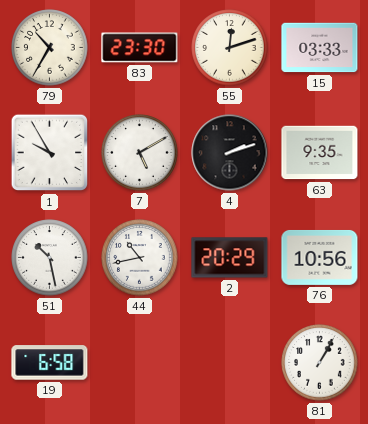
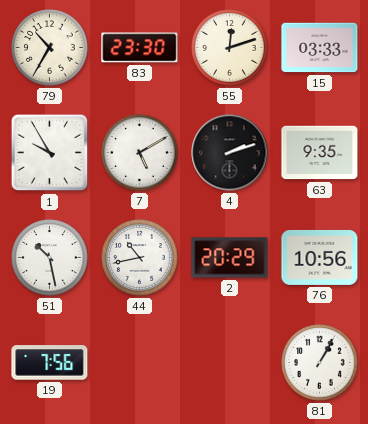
19: 6:58 -> 7:56 (50, 363)
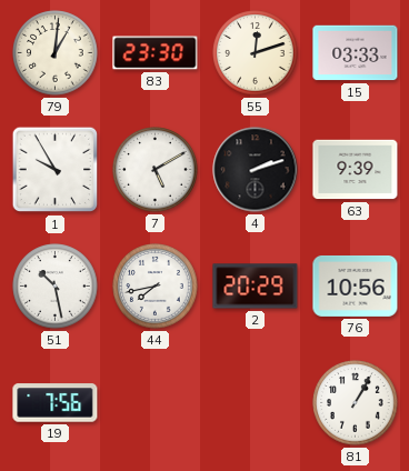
79: 10:35 -> 1:01 (56, 53)
63: 9:35 -> 9:39 (356, 170)
44: 10:43 -> 7:43 (156, 287)
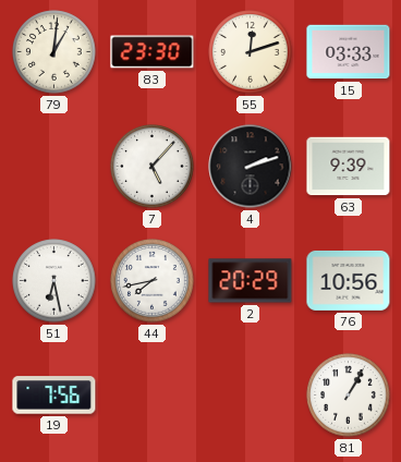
1: 9:55 -> none (56, 170)
7: 5:10 -> 5:07 (153, 167)
51: 10:28 -> 6:28 (54, 281)
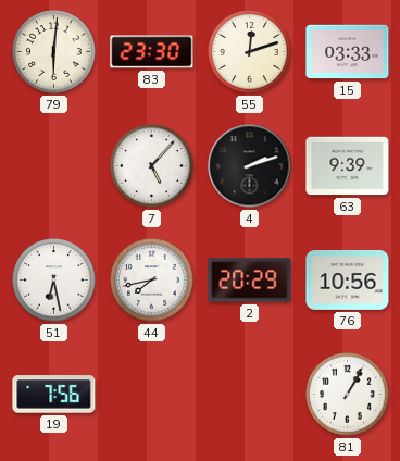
79: 1:01 -> 6:01 (54, 52)
